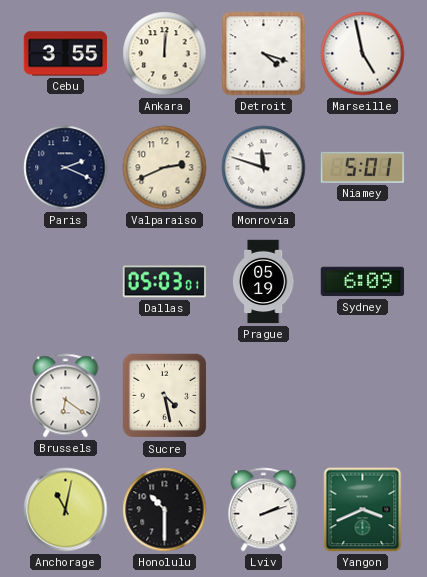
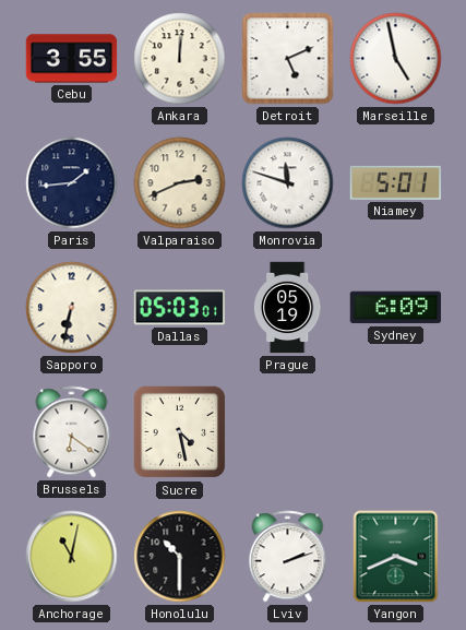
Detroit: 4:18 -> 5:11 (288, 59)
Paris: 2:19 -> 1:44 (72, 183)
Sapporo: none -> 6:32 (72, 308)
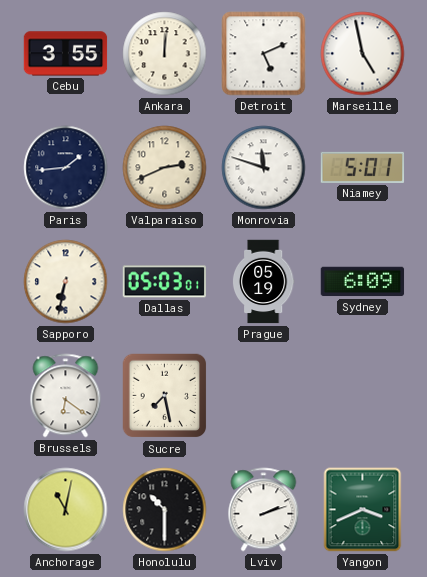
Sucre: 4:28 -> 7:28 (165, 396)
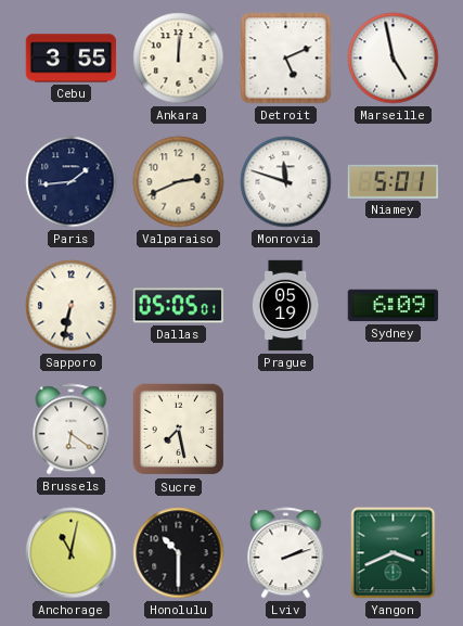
Dallas: 05:03 -> 05:05 (178, 306)
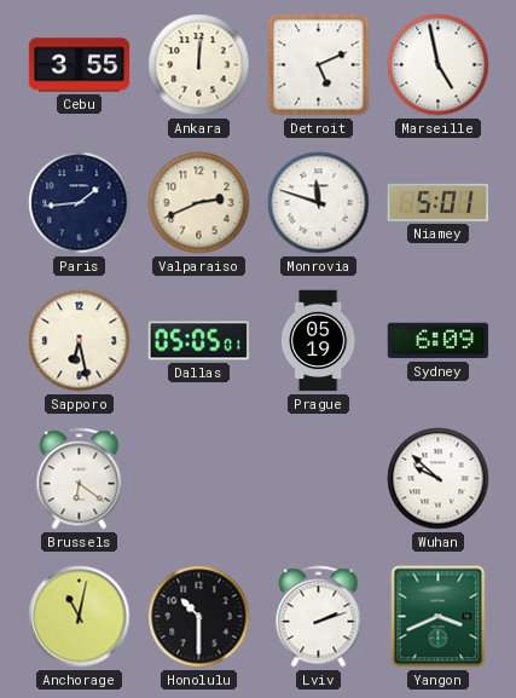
Sapporo: 6:32 -> 6:28 (80, 341)
Sucre: 7:28 -> none (179, 430)
Wuhan: none -> 9:52 (439, 479)
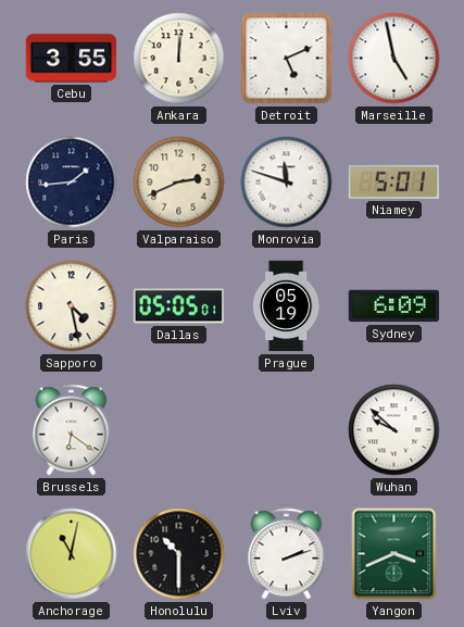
Sapporo: 6:28 -> 4:28 (72, 306)
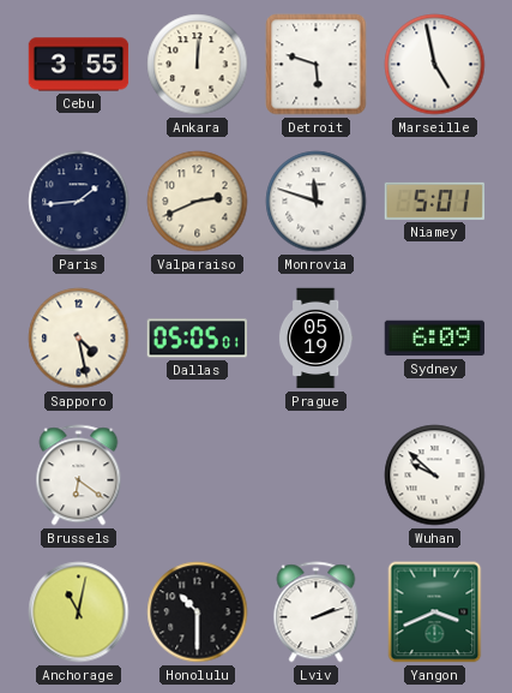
Detroit: 5:11 -> 5:48 (317, 65)
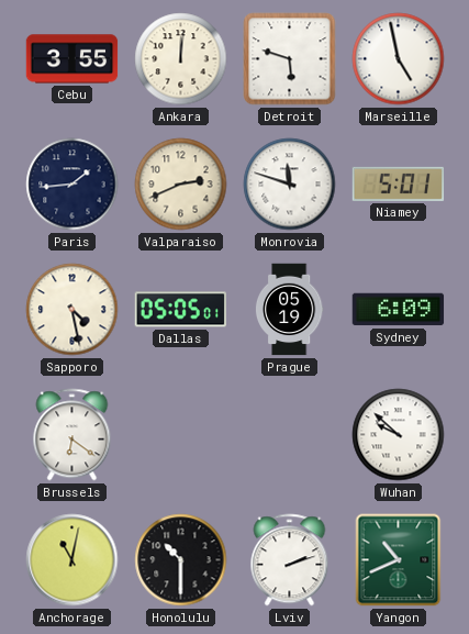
Yangon: 3:41 -> 10:41 (399, 560)
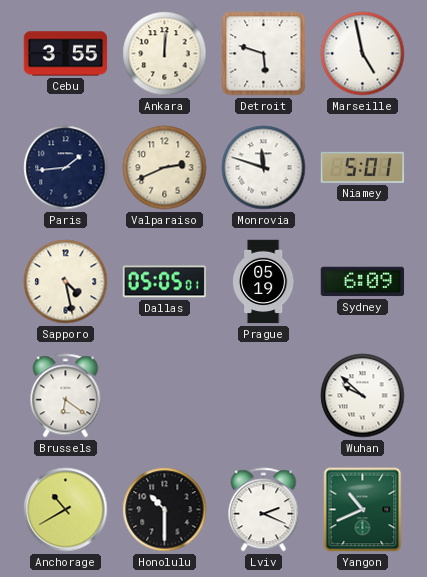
Anchorage: 11:02 -> 10:40 (66, 510)
Lviv: 2:12 -> 2:19 (264, 510)
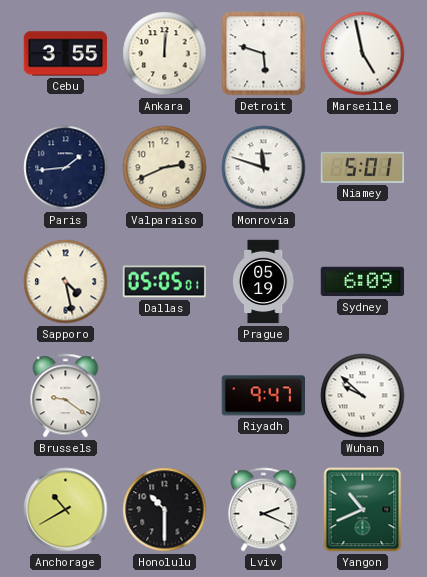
Brussels: 6:21 -> 9:21 (66, 396)
Riyadh: none -> 9:47 (263, 396)
